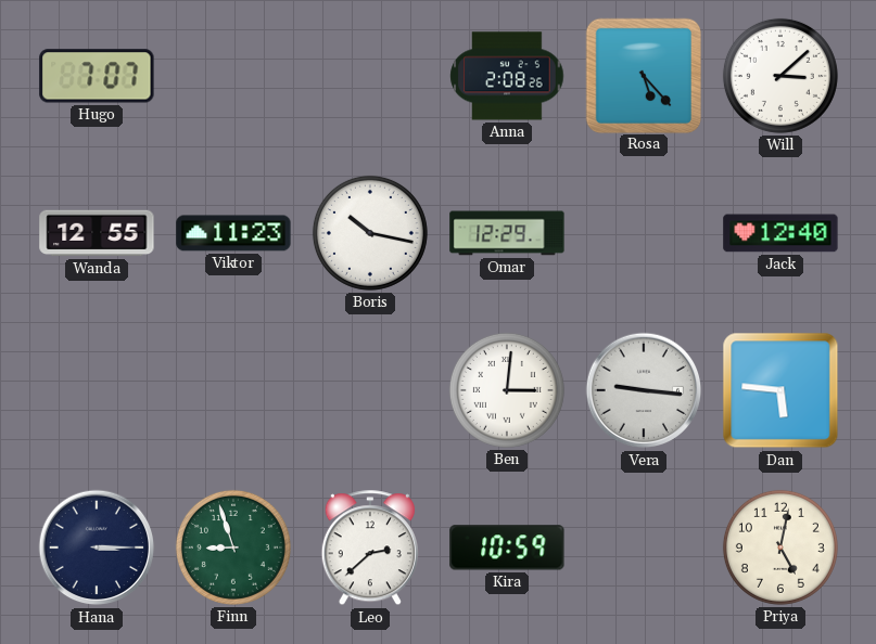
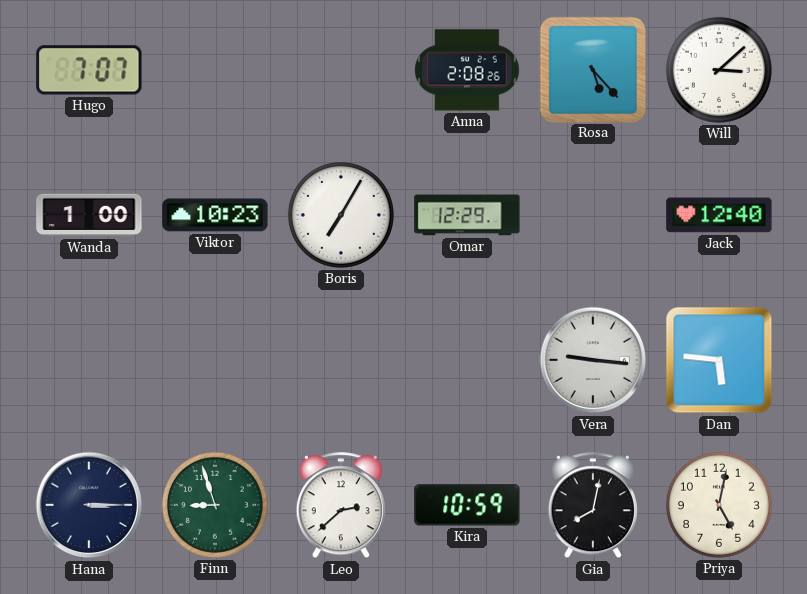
Wanda: 12:55 -> 1:00 (89, 215)
Viktor: 11:23 -> 10:23 (215, 215)
Boris: 10:17 -> 7:05 (341, 215)
Ben: 3:01 -> none (507, 390)
Gia: none -> 8:02 (593, 506)
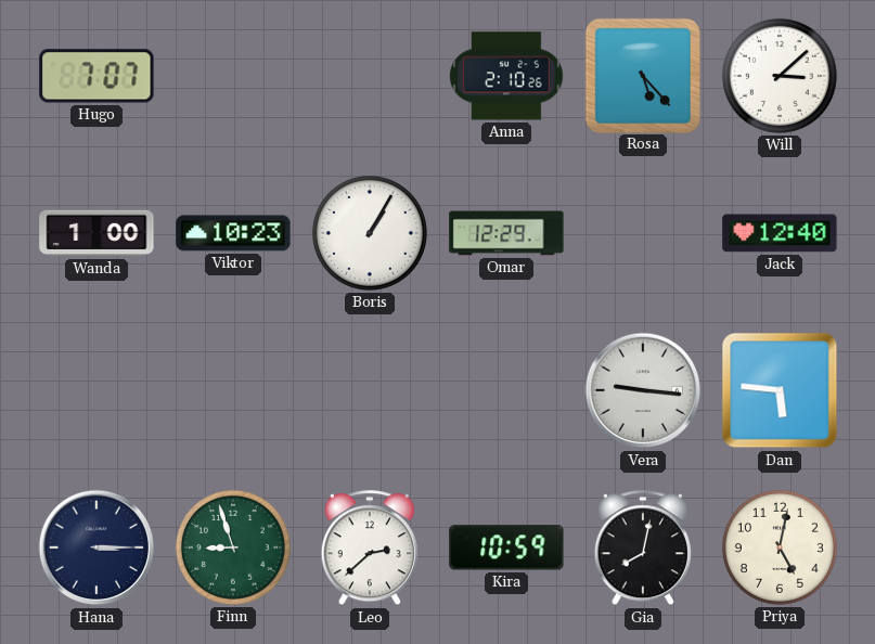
Anna: 2:08 -> 2:10 (506, 76)
Boris: 7:05 -> 1:05 (370, 233)
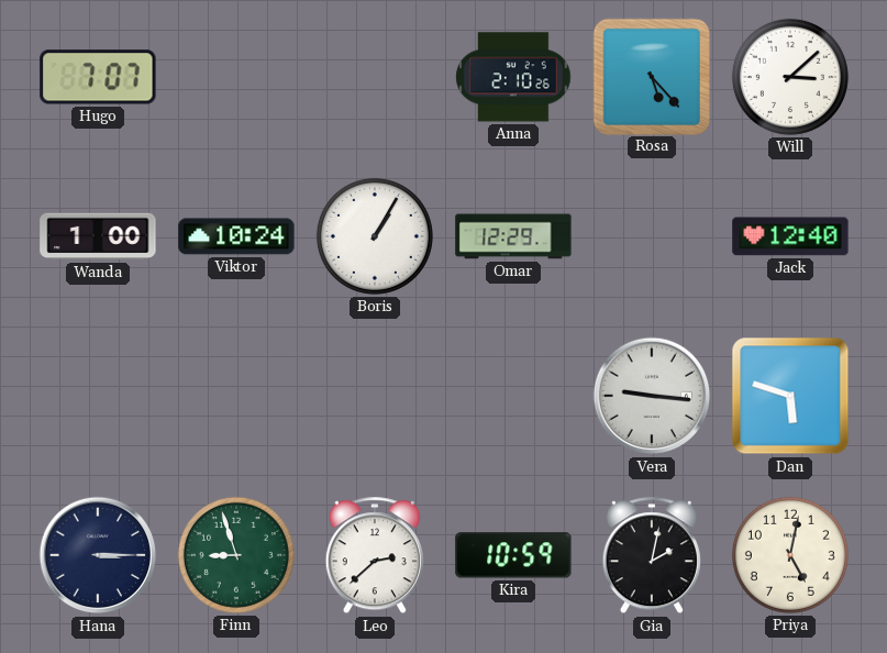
Viktor: 10:23 -> 10:24 (236, 236)
Dan: 5:46 -> 5:48 (790, 396)
Gia: 8:02 -> 2:02 (652, 556)
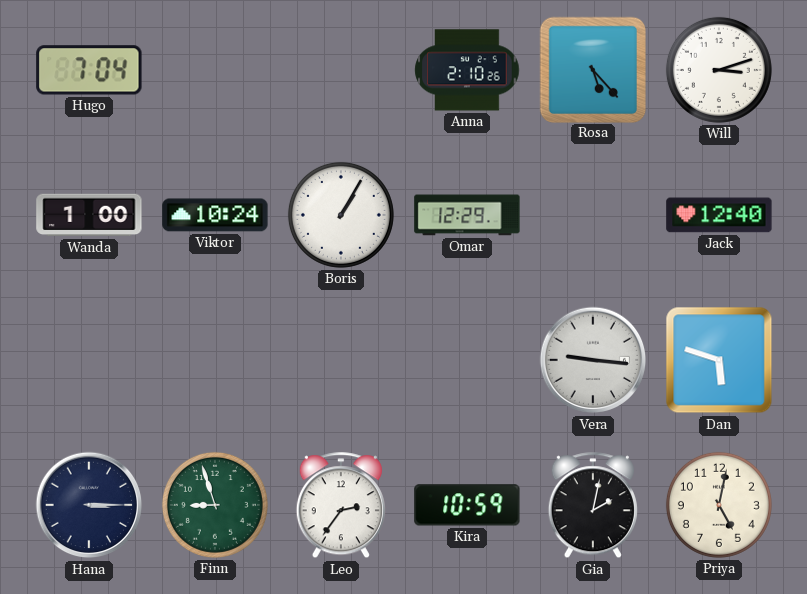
Hugo: 7:07 -> 7:04 (89, 70)
Will: 3:08 -> 3:12 (719, 70)
Leo: 2:38 -> 2:36 (341, 506)
